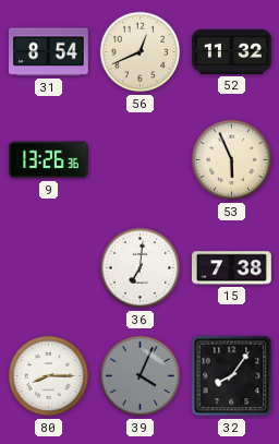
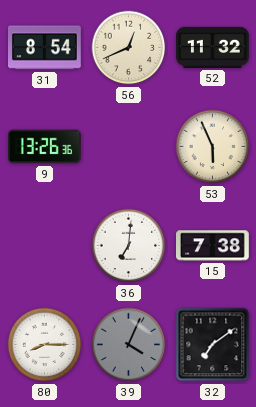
32: 8:06 -> 7:09 (213, 345)
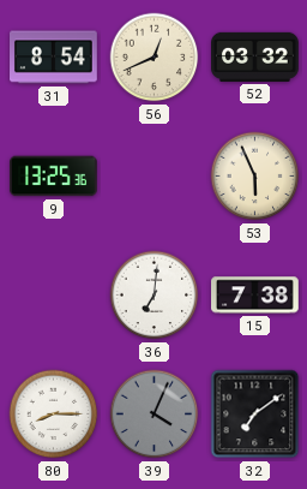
52: 11:32 -> 03:32 (255, 56)
9: 13:26 -> 13:25 (54, 177)
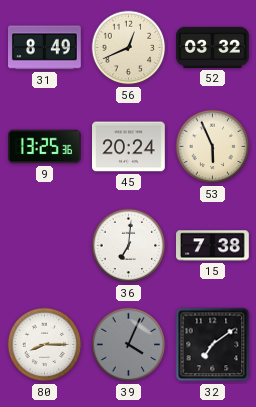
31: 8:54 -> 8:49 (45, 48)
45: none -> 20:24 (129, 147)
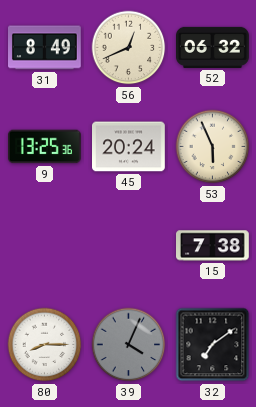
52: 03:32 -> 06:32 (213, 47)
36: 7:01 -> none (129, 246)
